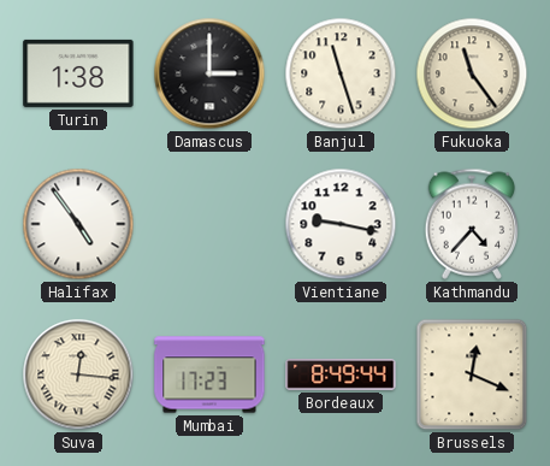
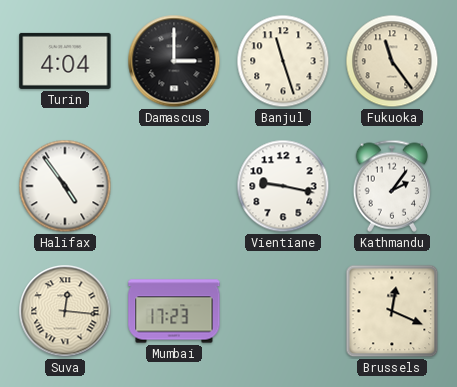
Turin: 1:38 -> 4:04 (65, 61)
Kathmandu: 4:37 -> 2:06 (392, 186)
Bordeaux: 8:49 -> none (341, 374)
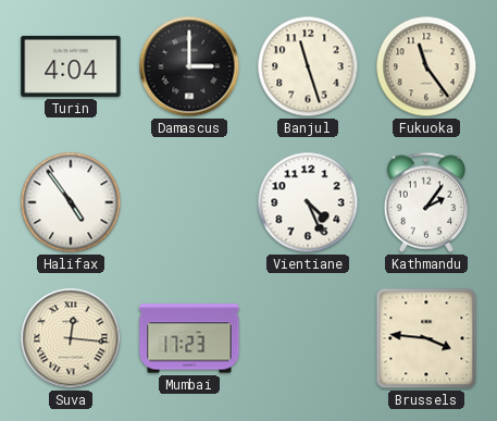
Vientiane: 9:17 -> 4:26 (308, 202)
Brussels: 12:19 -> 3:46 (426, 338)
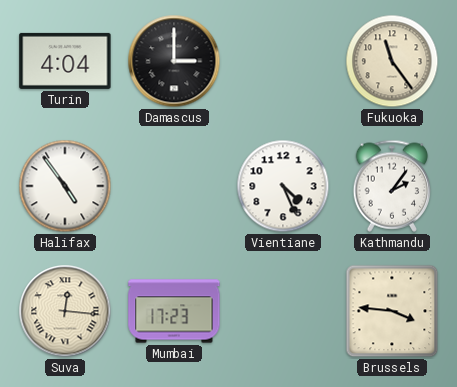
Banjul: 11:27 -> none (308, 66)
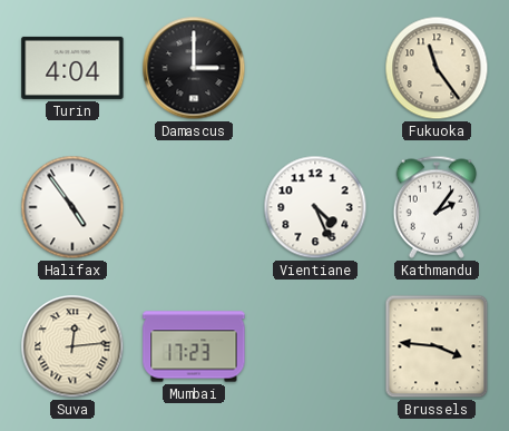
Suva: 12:16 -> 12:14 (72, 346)
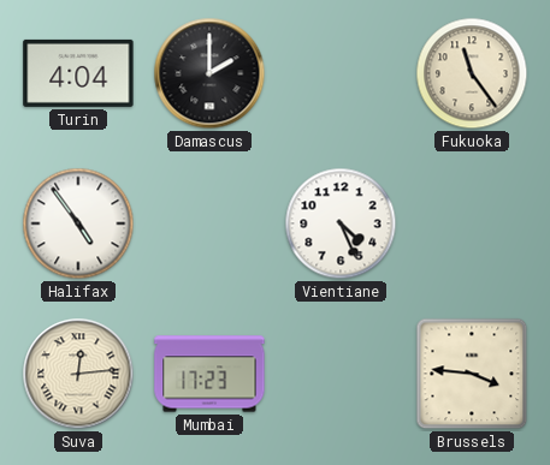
Damascus: 3:00 -> 2:00 (209, 73)
Kathmandu: 2:06 -> none (437, 207)
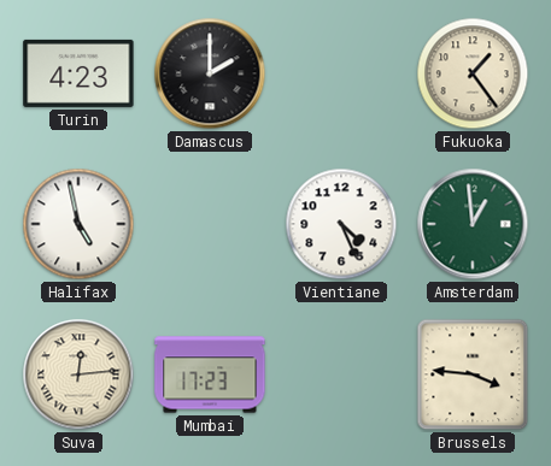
Turin: 4:04 -> 4:23 (78, 73)
Fukuoka: 11:24 -> 1:24 (473, 73)
Halifax: 4:54 -> 4:58 (78, 224)
Amsterdam: none -> 12:59 (473, 224)
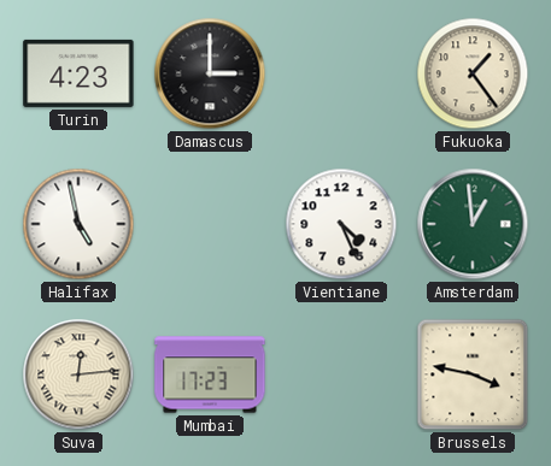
Damascus: 2:00 -> 3:00 (210, 73)
Brussels: 3:46 -> 3:47 (473, 374)
